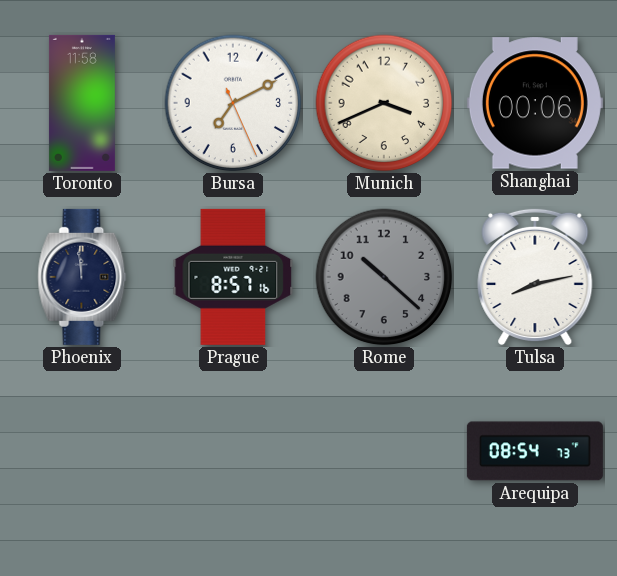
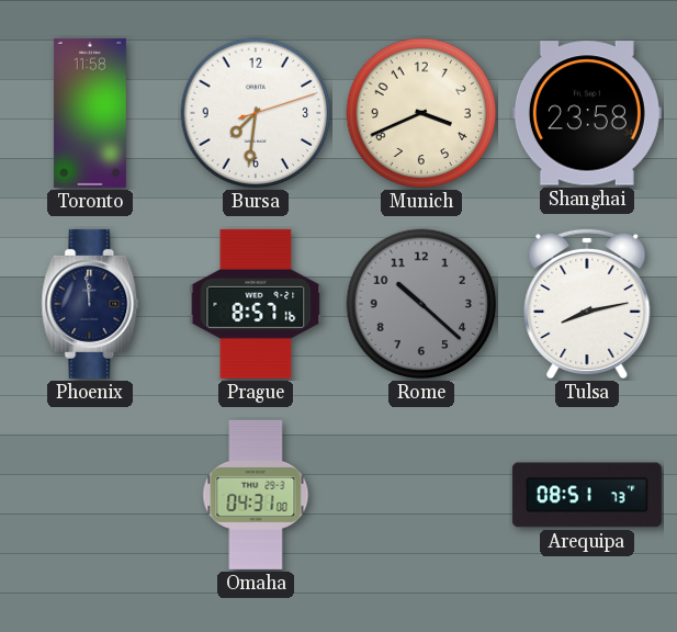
Bursa: 7:10 -> 7:31 (256, 113)
Shanghai: 00:06 -> 23:58 (587, 113)
Omaha: none -> 04:31 (256, 495)
Arequipa: 08:54 -> 08:51 (587, 495)
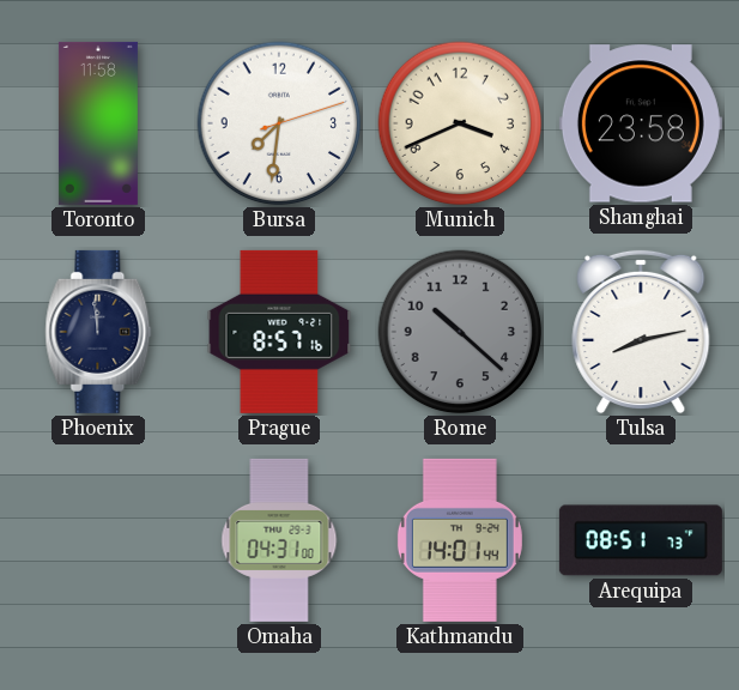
Kathmandu: none -> 14:01 (460, 540)
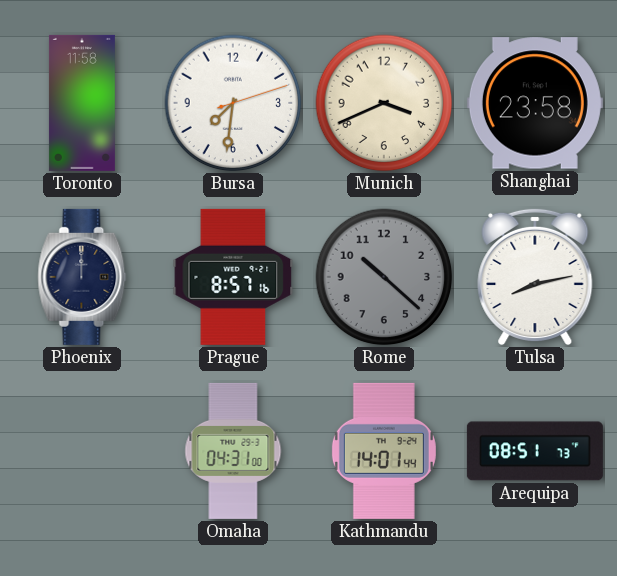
Phoenix: 11:59 -> 12:00 (82, 277)
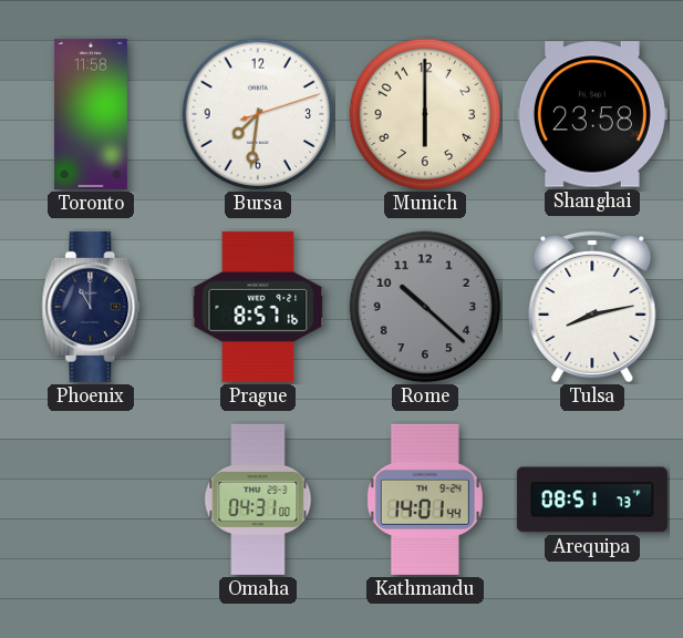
Munich: 3:41 -> 6:00 (425, 114)
Phoenix: 12:00 -> 11:00 (91, 307)
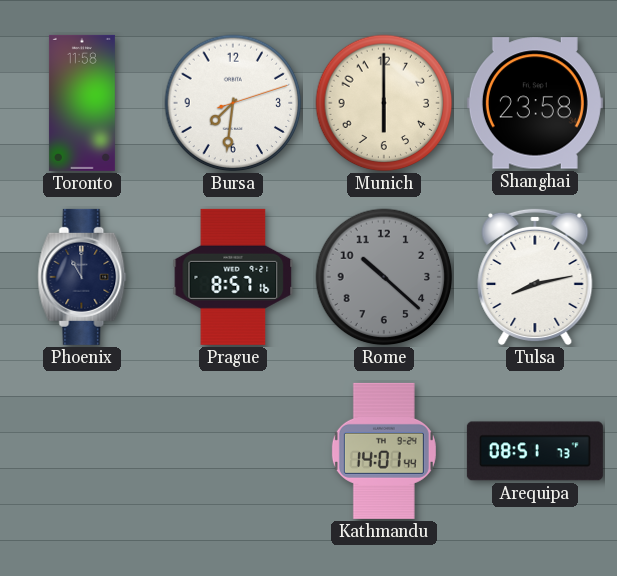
Omaha: 04:31 -> none (258, 500)
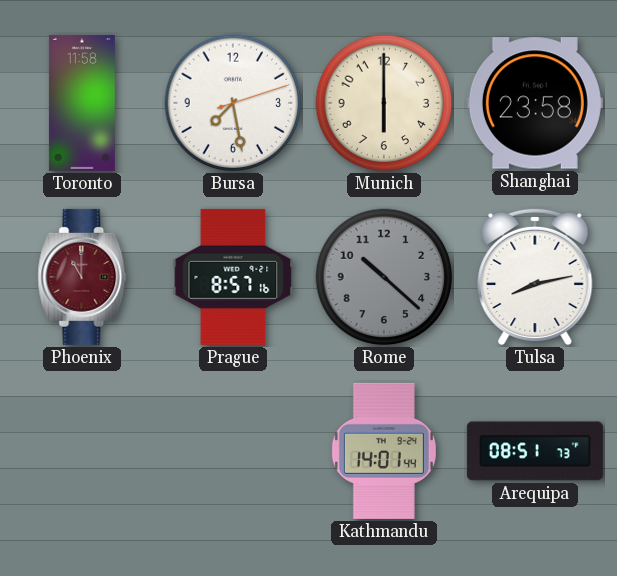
Bursa: 7:31 -> 7:28 (233, 103)
Phoenix dial: navy -> burgundy (82, 277)
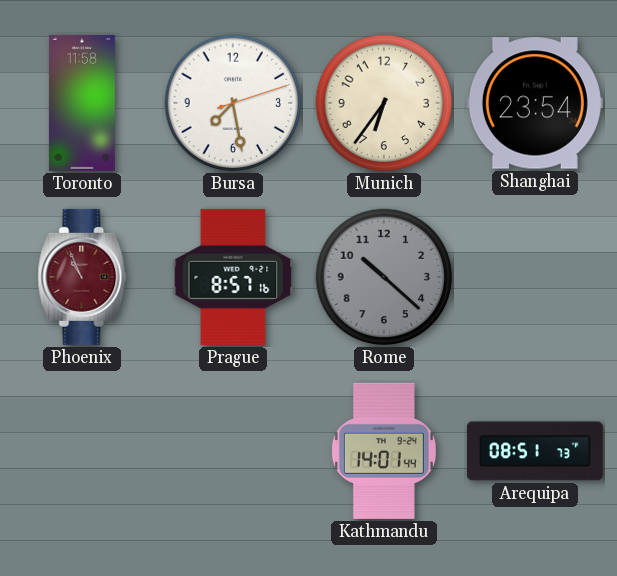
Munich: 6:00 -> 6:36 (384, 103)
Shanghai: 23:58 -> 23:54 (535, 103)
Phoenix: 11:00 -> 10:56 (82, 277)
Tulsa: 8:13 -> none (535, 277)
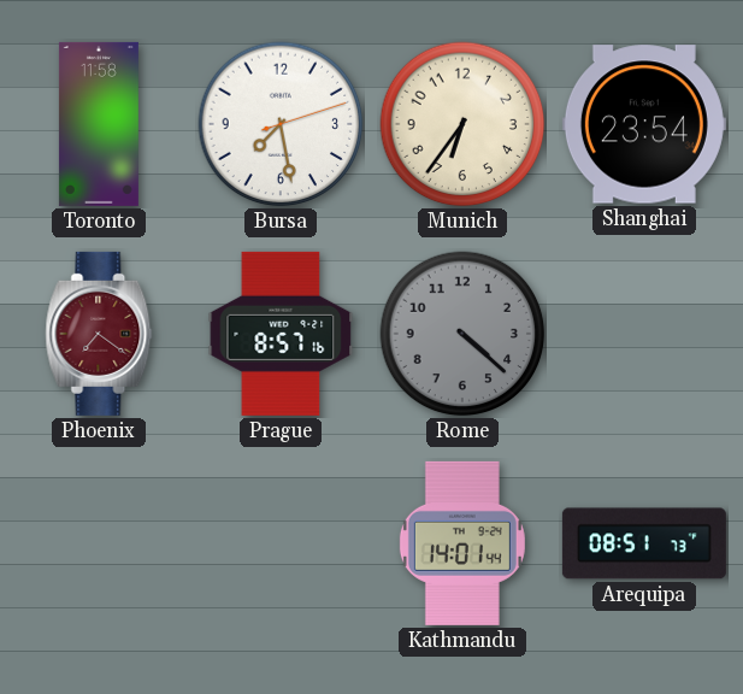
Phoenix: 10:56 -> 7:21 (99, 334)
Rome: 10:22 -> 4:22 (462, 334)
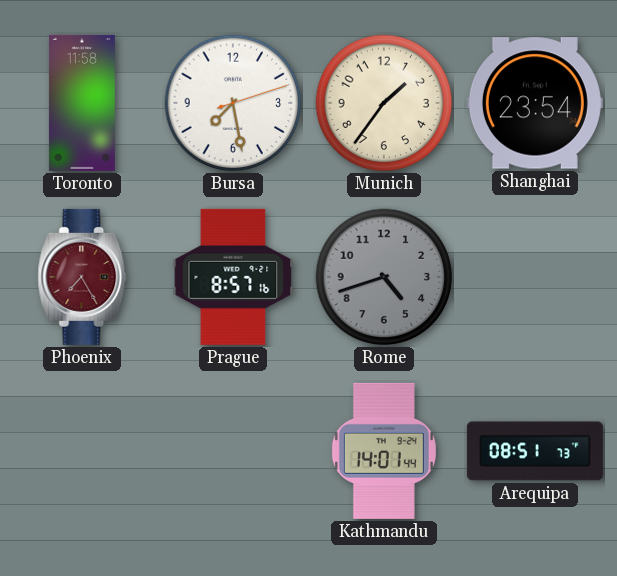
Munich: 6:36 -> 1:36 (384, 103)
Phoenix: 7:21 -> 7:25 (82, 277)
Rome: 4:22 -> 4:42 (384, 277)
